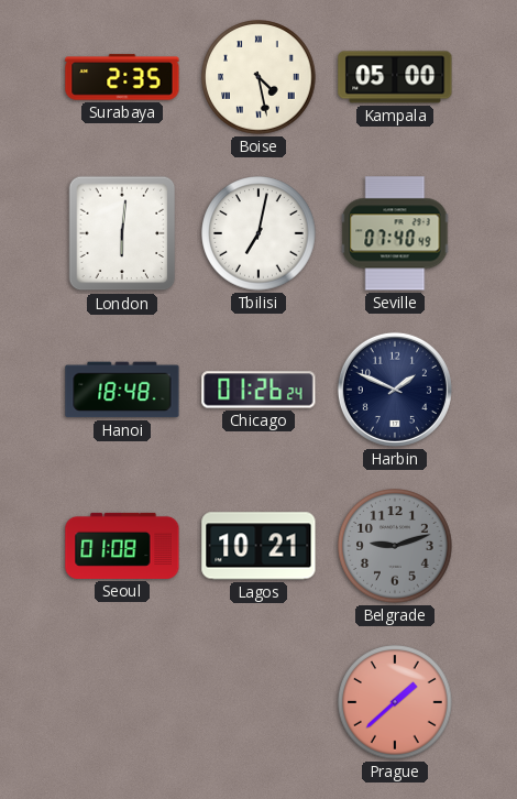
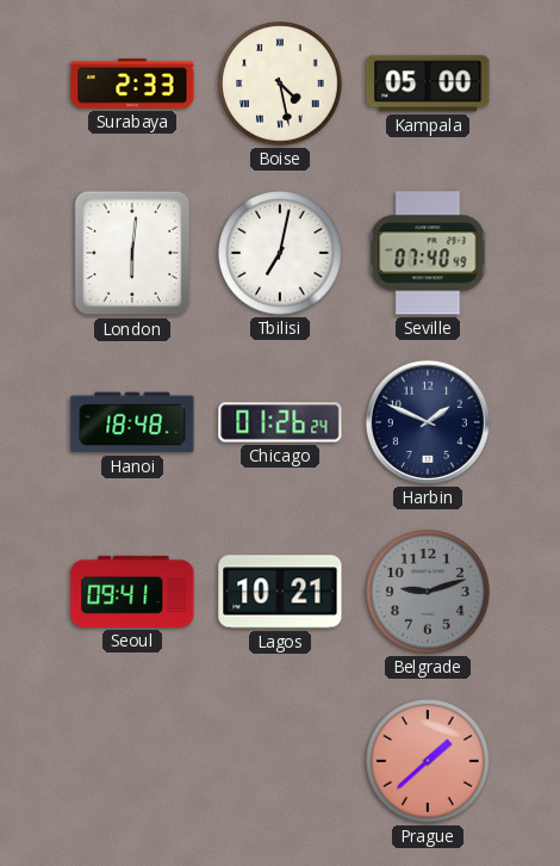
Surabaya: 2:35 -> 2:33 (132, 83)
Seoul: 01:08 -> 09:41 (132, 592)
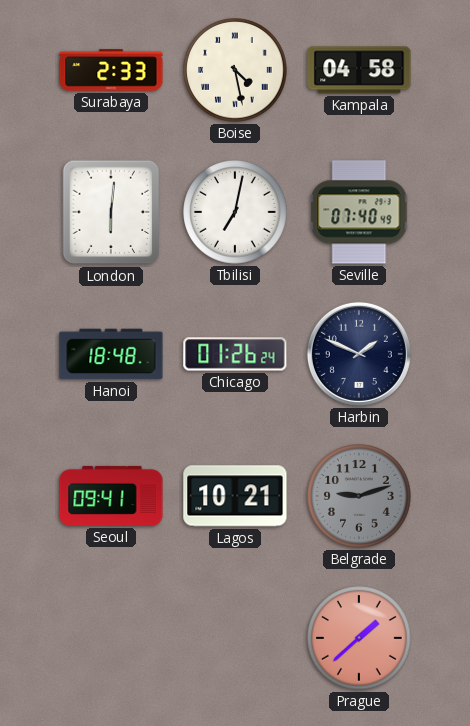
Kampala: 05:00 -> 04:58 (359, 70)
